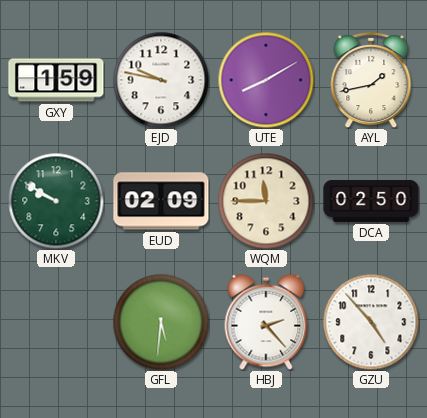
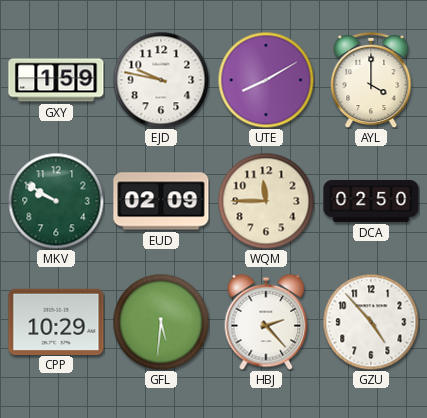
AYL: 1:43 -> 4:00 (371, 80)
CPP: none -> 10:29 (56, 321)
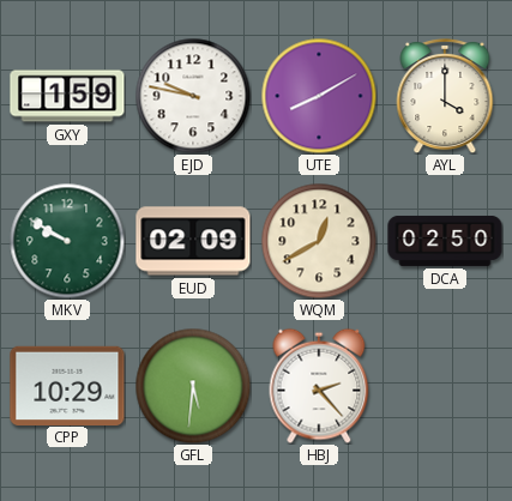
WQM: 11:45 -> 12:40 (319, 241)
GZU: 4:53 -> none (371, 322)
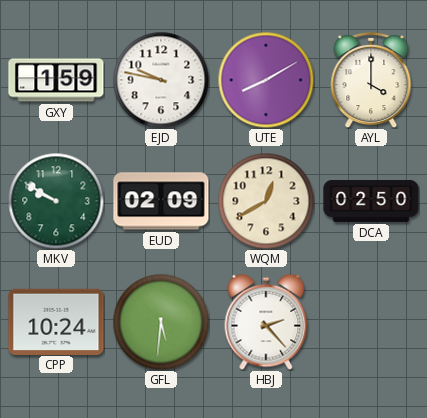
CPP: 10:29 -> 10:24 (56, 321)
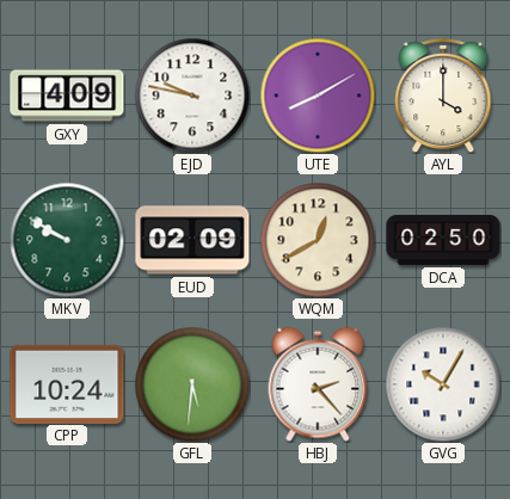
GXY: 1:59 -> 4:09 (67, 96)
GVG: none -> 10:05 (443, 384)
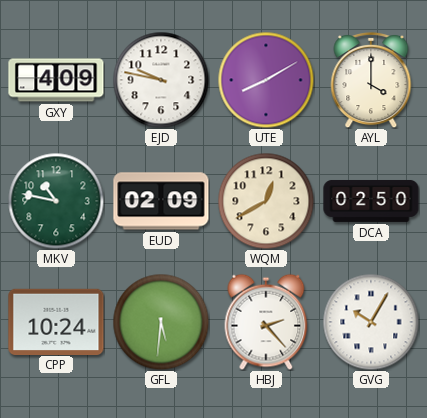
MKV: 9:50 -> 10:47 (56, 201)
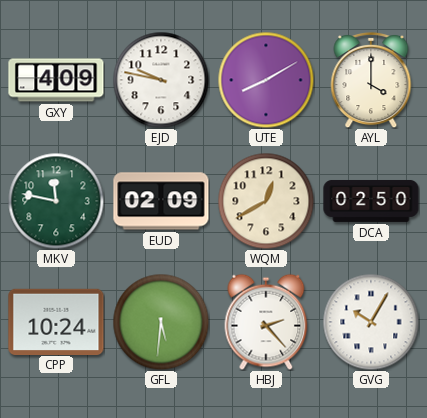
MKV: 10:47 -> 11:47 (56, 201)
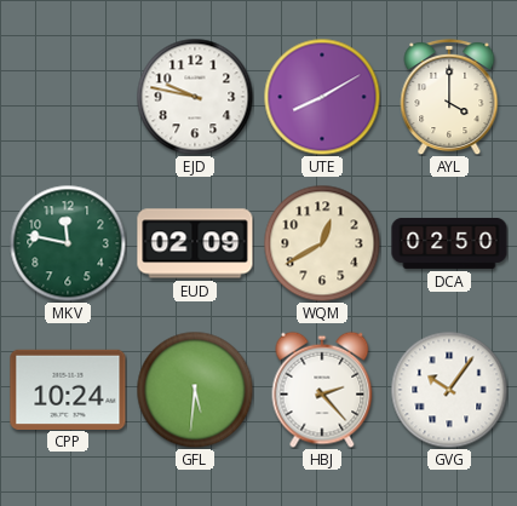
GXY: 4:09 -> none (56, 80)
GVG: 10:05 -> 10:06 (449, 390)
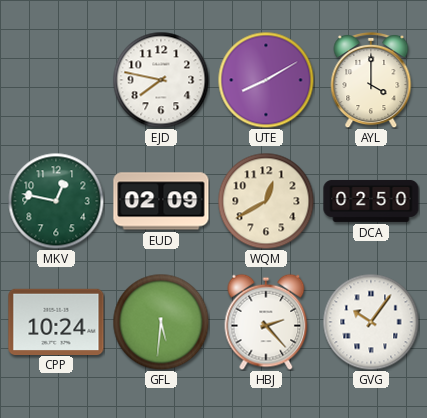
EJD: 9:47 -> 7:47 (161, 80)
MKV: 11:47 -> 12:47 (56, 201)
